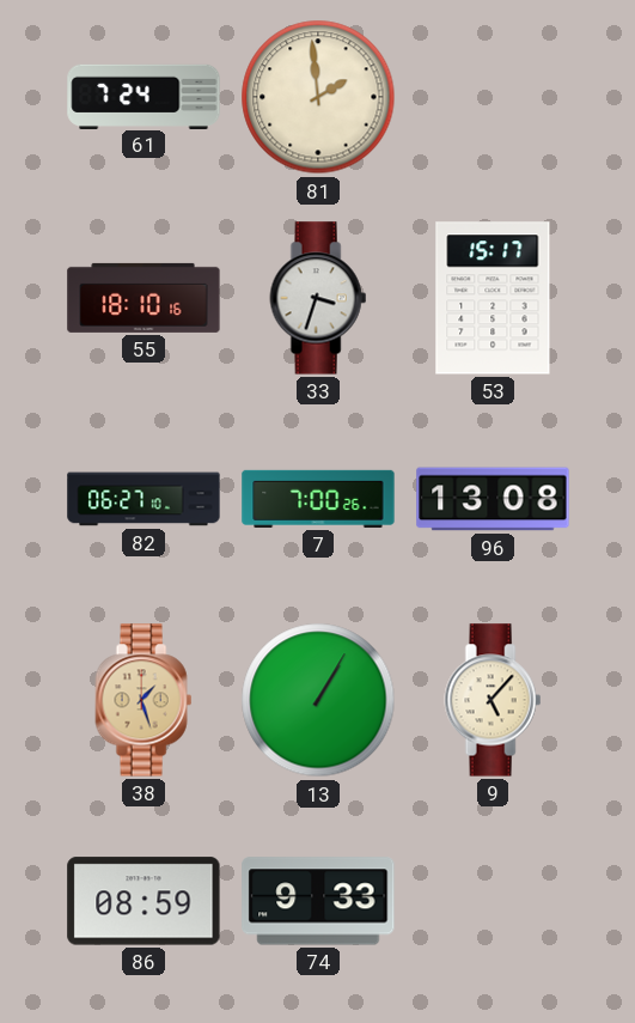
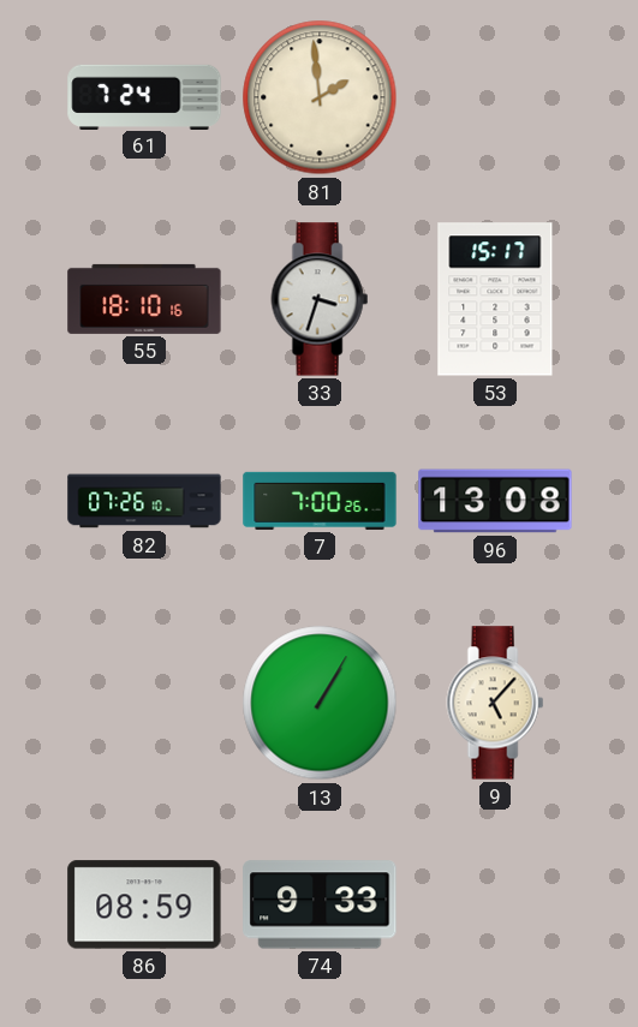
82: 06:27 -> 07:26 (144, 501)
38: 1:27 -> none (144, 700)
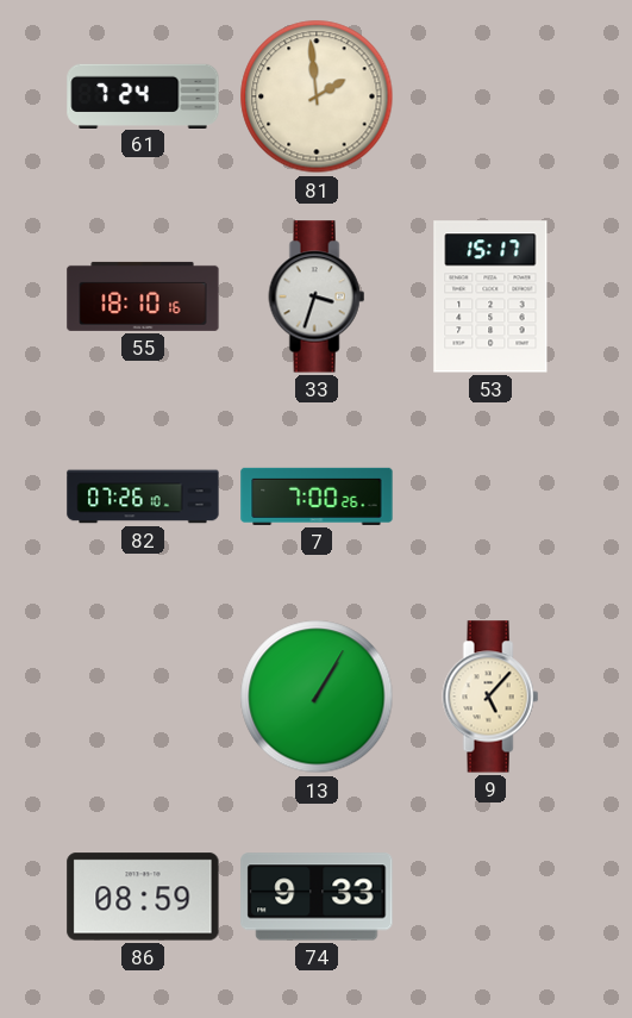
96: 13:08 -> none (495, 501)
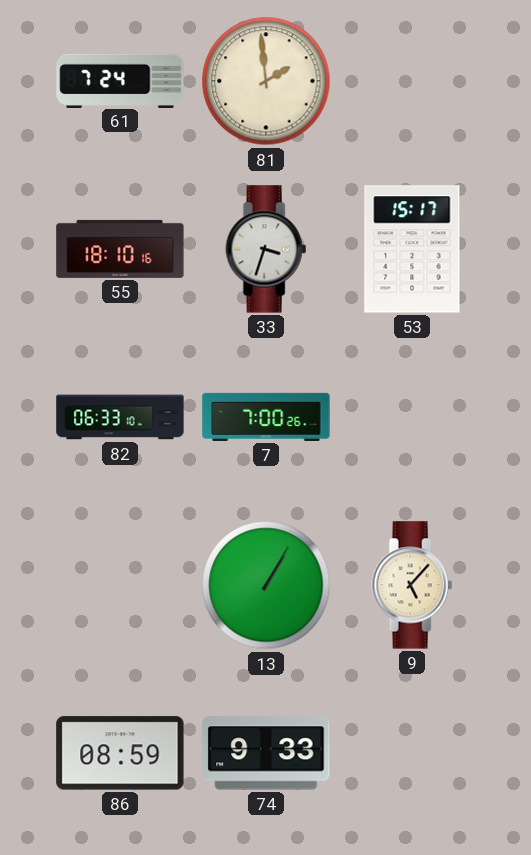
82: 07:26 -> 06:33 (120, 417)
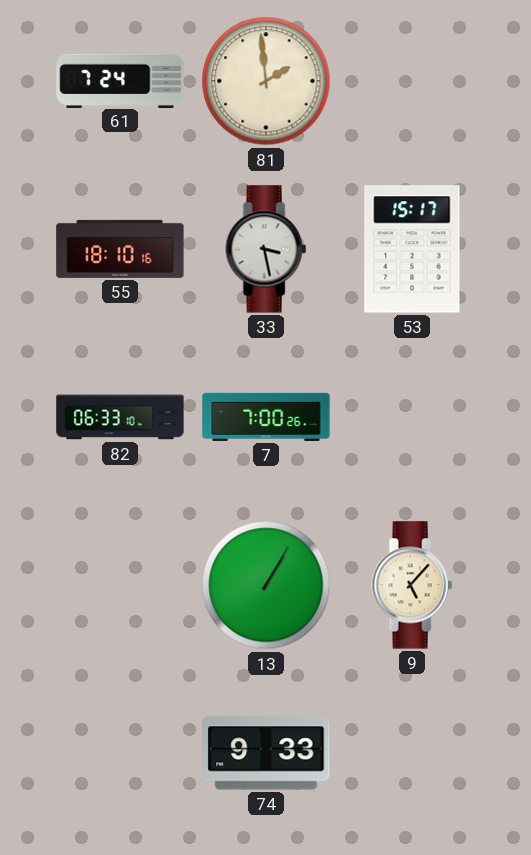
33: 3:33 -> 3:28 (266, 249)
86: 08:59 -> none (120, 753)
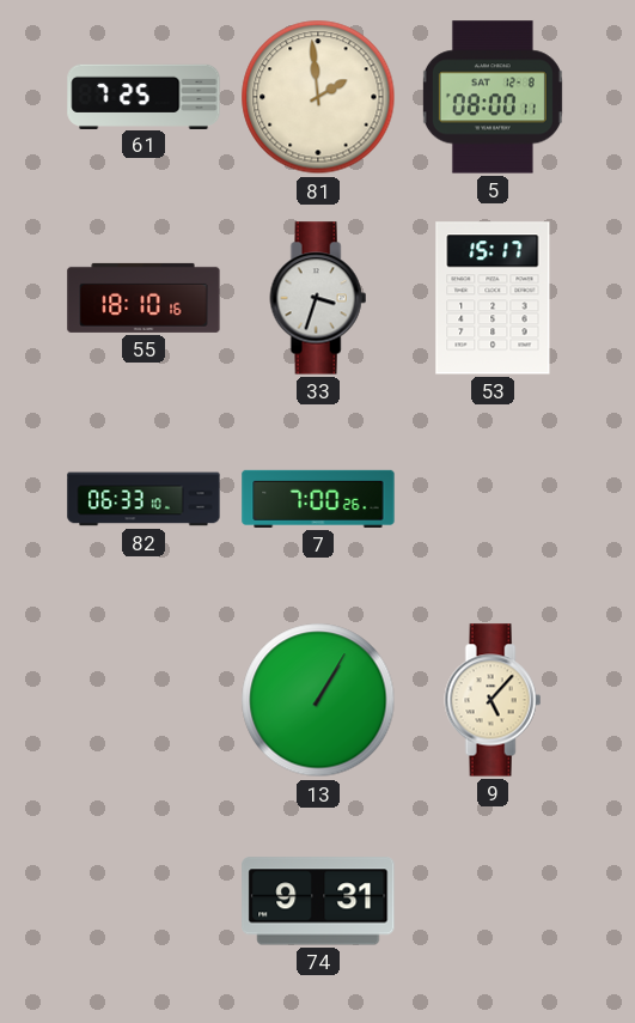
61: 7:24 -> 7:25 (144, 96)
5: none -> 08:00 (493, 97)
33: 3:28 -> 3:33 (318, 298)
74: 9:33 -> 9:31 (318, 901)
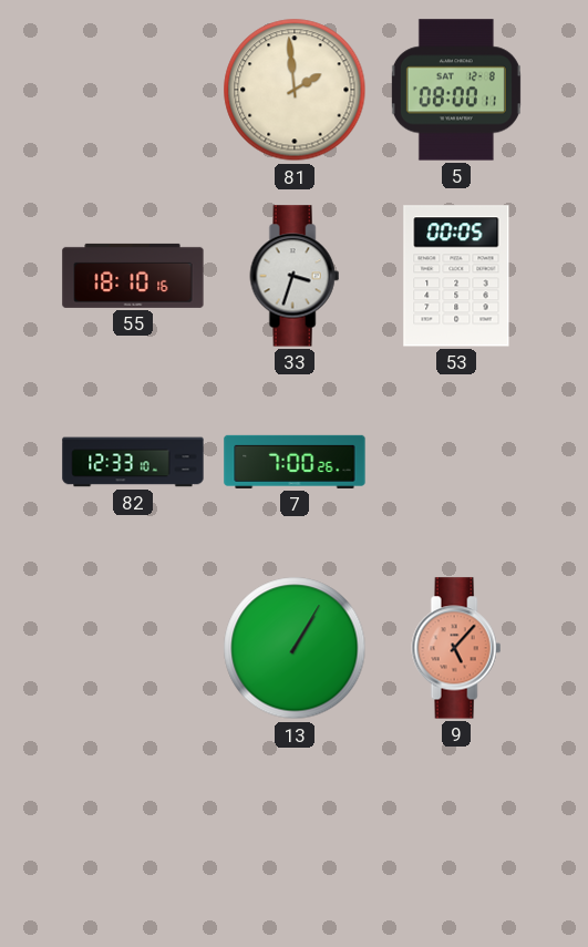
61: 7:25 -> none (144, 96)
53: 15:17 -> 00:05 (456, 276)
82: 06:33 -> 12:33 (133, 462)
9 dial: cream -> salmon (456, 648)
74: 9:31 -> none (318, 901)
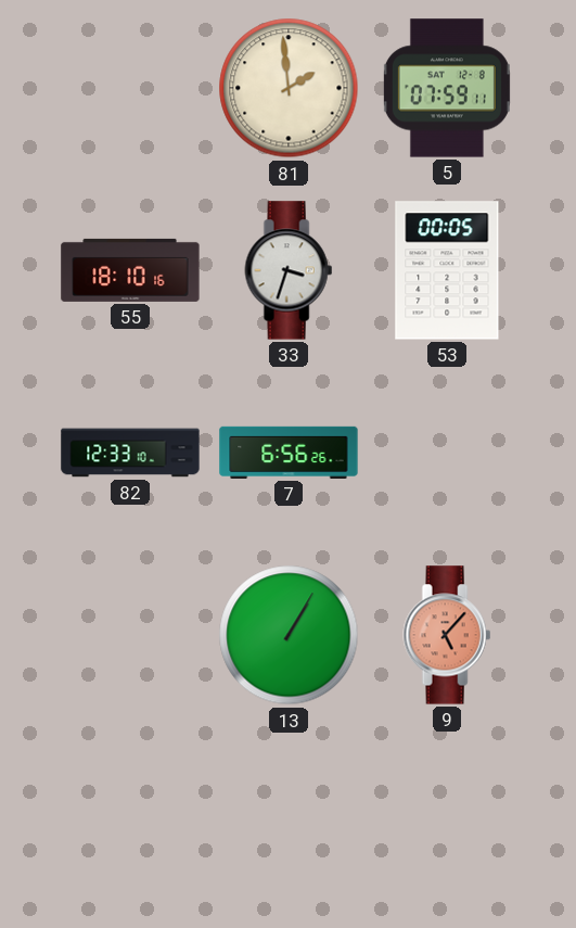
5: 08:00 -> 07:59 (447, 88)
7: 7:00 -> 6:56 (289, 453)
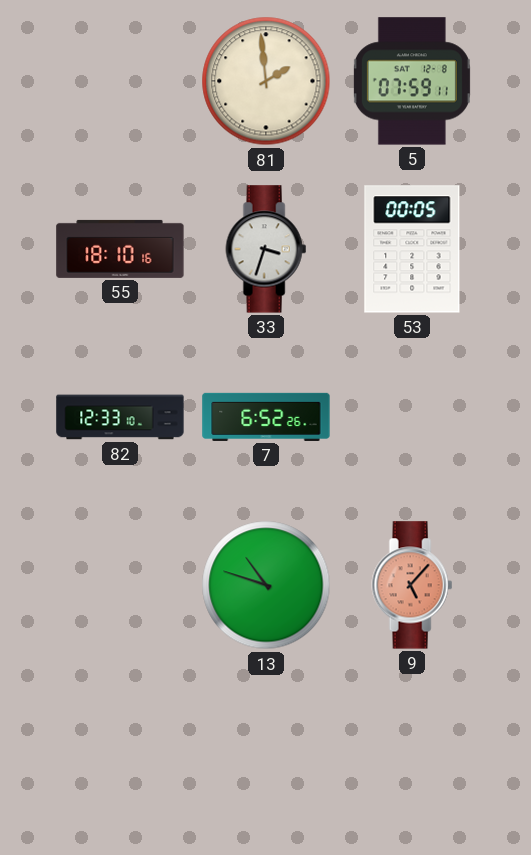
7: 6:56 -> 6:52 (266, 417)
13: 1:05 -> 10:48 (266, 585)
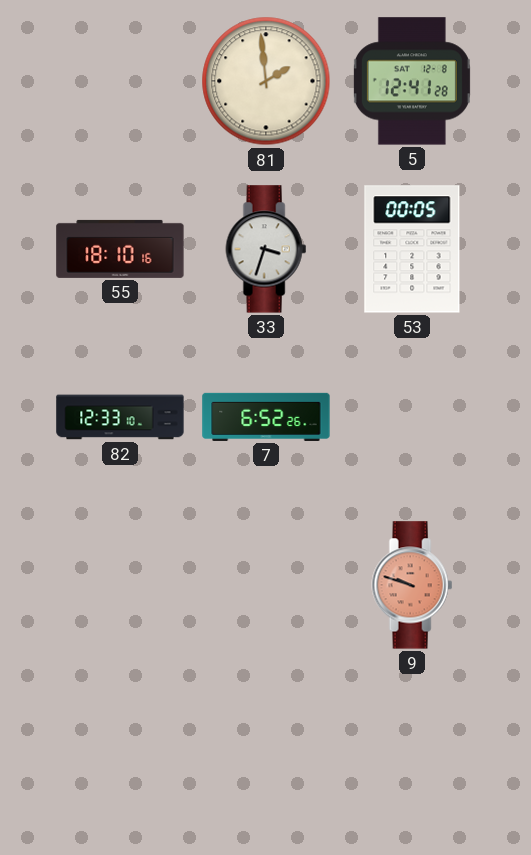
5: 07:59 -> 12:41 (412, 81)
13: 10:48 -> none (266, 585)
9: 5:07 -> 9:48 (412, 585)
